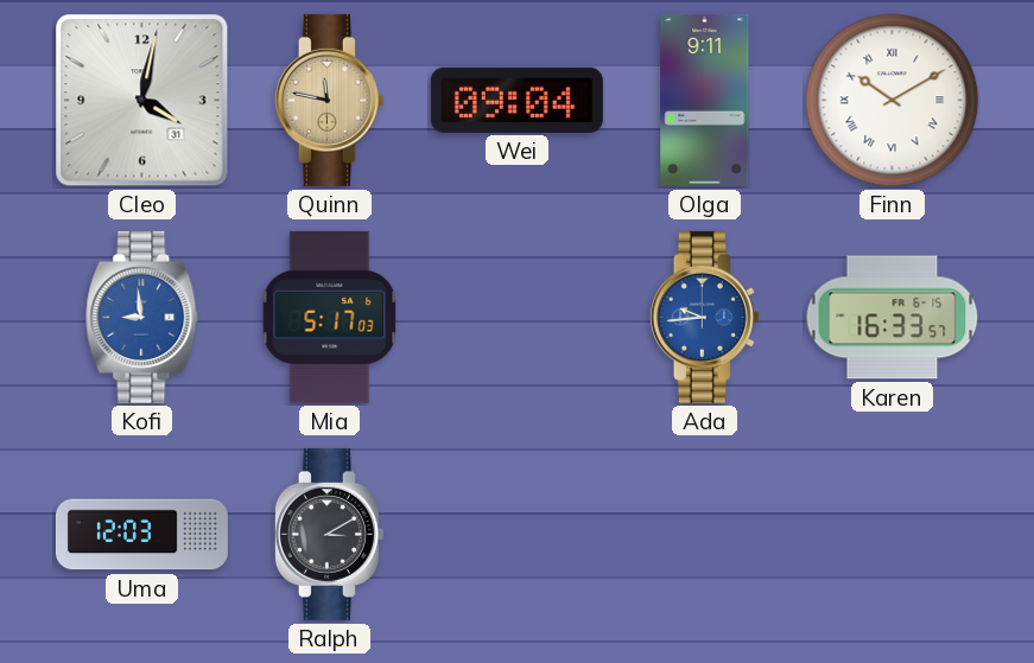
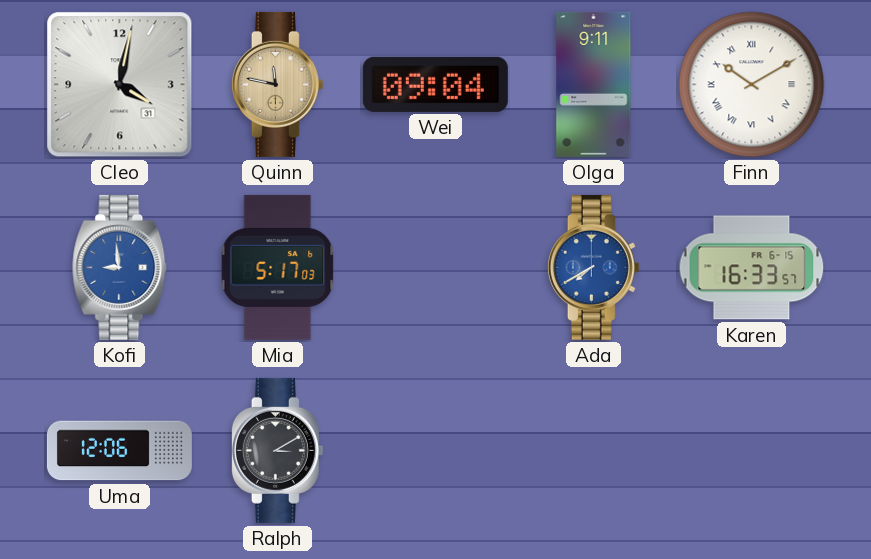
Ada: 9:44 -> 7:40 (593, 267)
Uma: 12:03 -> 12:06 (119, 451)
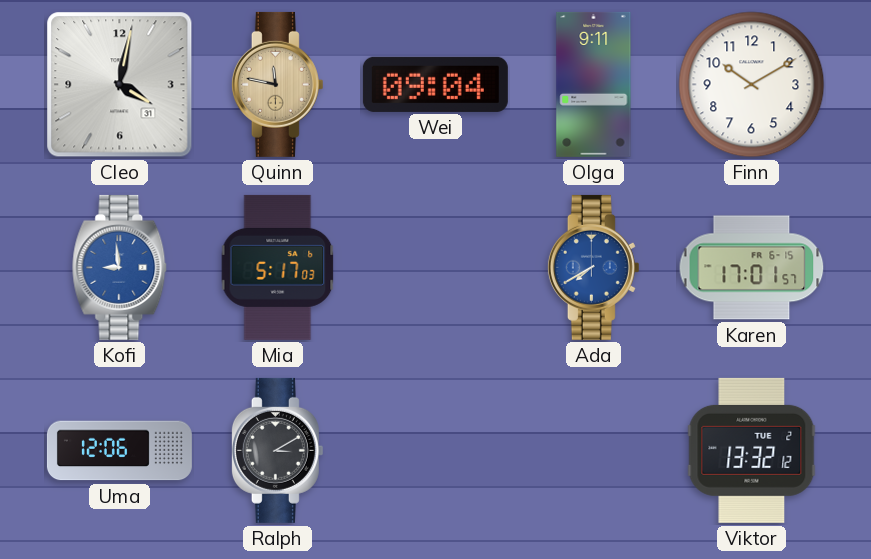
Finn numerals: Roman -> Arabic (752, 85)
Karen: 16:33 -> 17:01 (752, 268)
Viktor: none -> 13:32 (752, 450)
